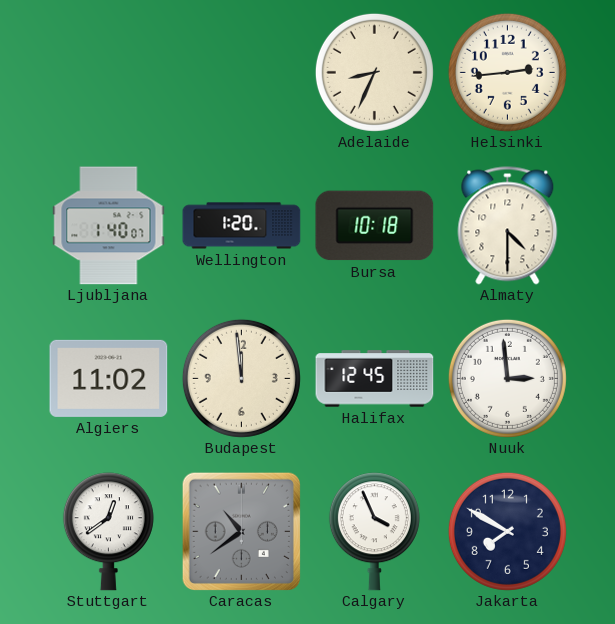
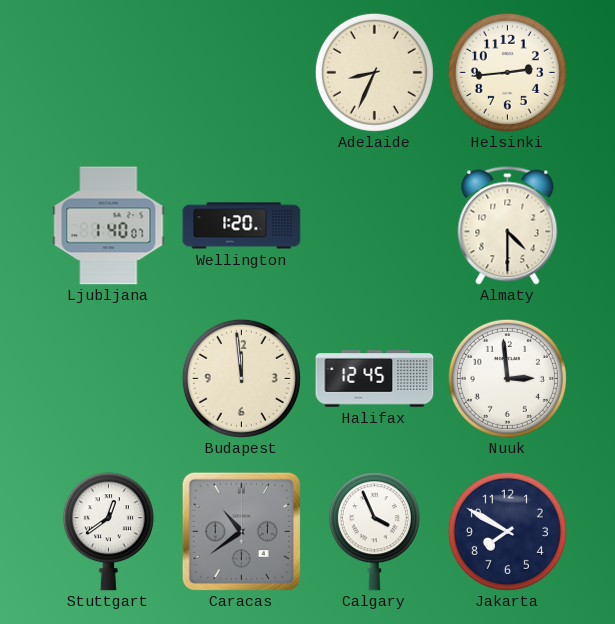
Bursa: 10:18 -> none (375, 226)
Algiers: 11:02 -> none (109, 378)
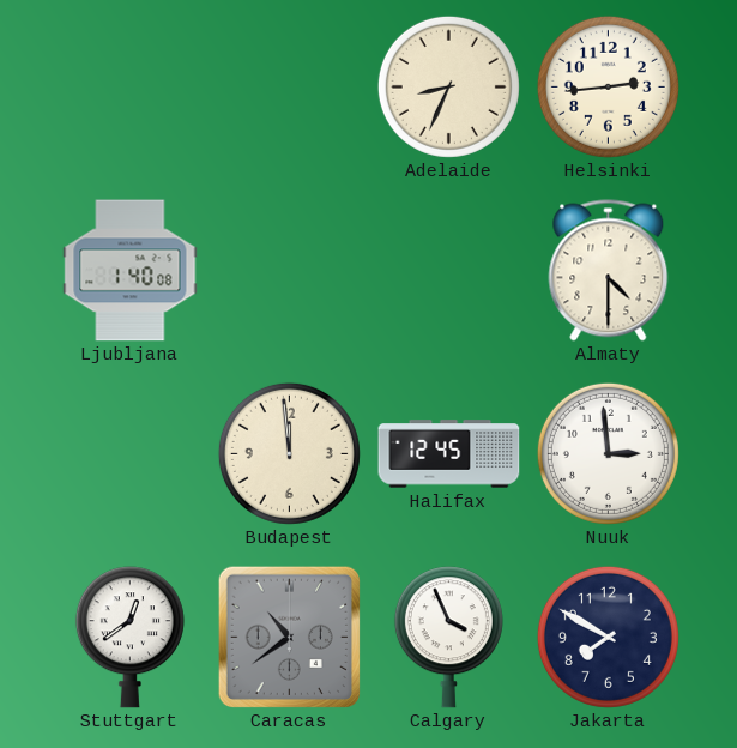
Ljubljana: 1:40:07 -> 1:40:08 (131, 271)
Wellington: 1:20 -> none (242, 226)
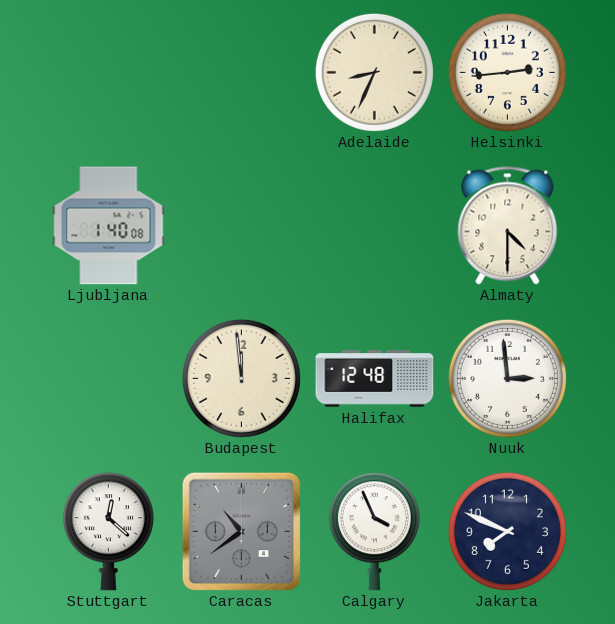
Halifax: 12:45 -> 12:48 (375, 379)
Stuttgart: 12:39 -> 12:22 (108, 532)
Jakarta: 7:50 -> 7:49 (507, 531)
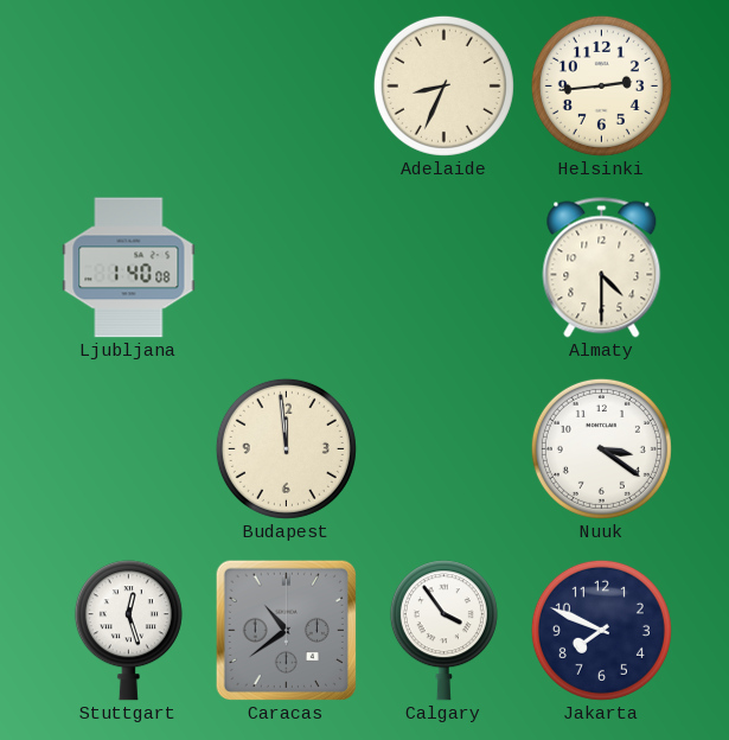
Halifax: 12:48 -> none (375, 379)
Nuuk: 2:59 -> 3:21 (601, 448)
Stuttgart: 12:22 -> 12:27 (128, 631)
Calgary: 3:56 -> 3:54 (443, 631)
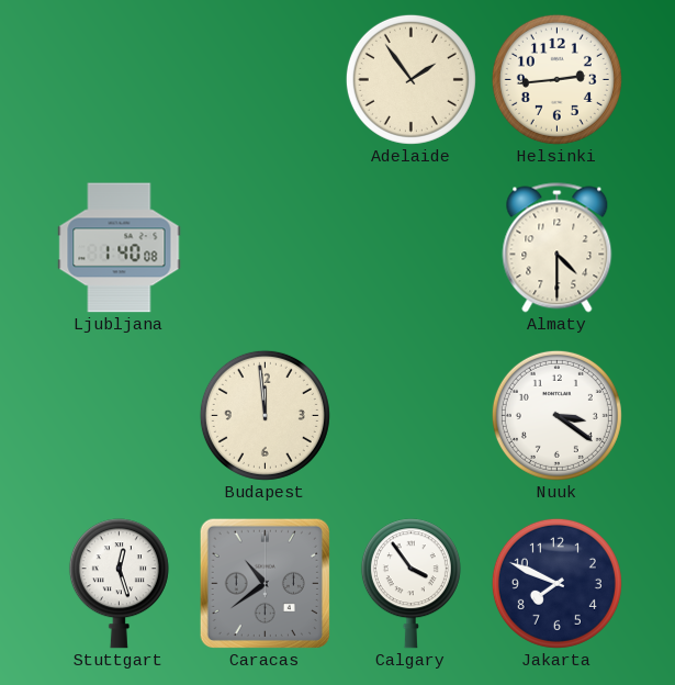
Adelaide: 8:34 -> 1:54 (410, 79)
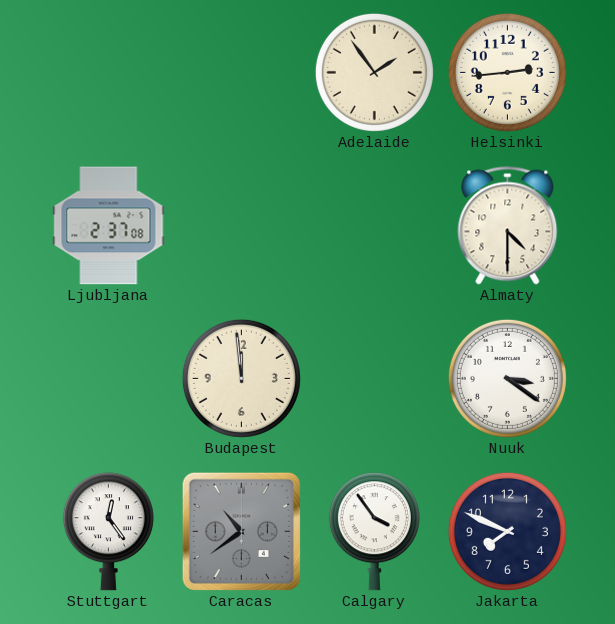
Ljubljana: 1:40 -> 2:37 (109, 226)
Stuttgart: 12:27 -> 12:24 (108, 532)
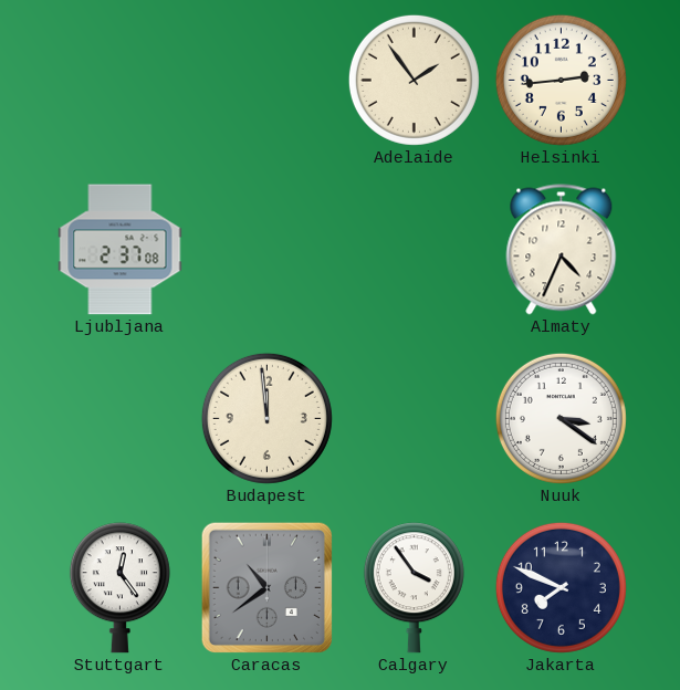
Almaty: 4:30 -> 4:34 (562, 250)
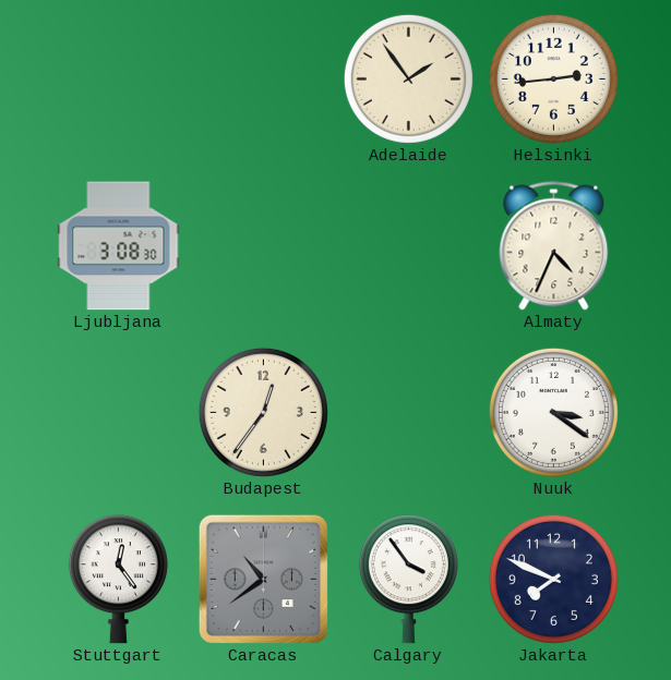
Ljubljana: 2:37 -> 3:08 (119, 246)
Budapest: 11:59 -> 12:36 (263, 412)
